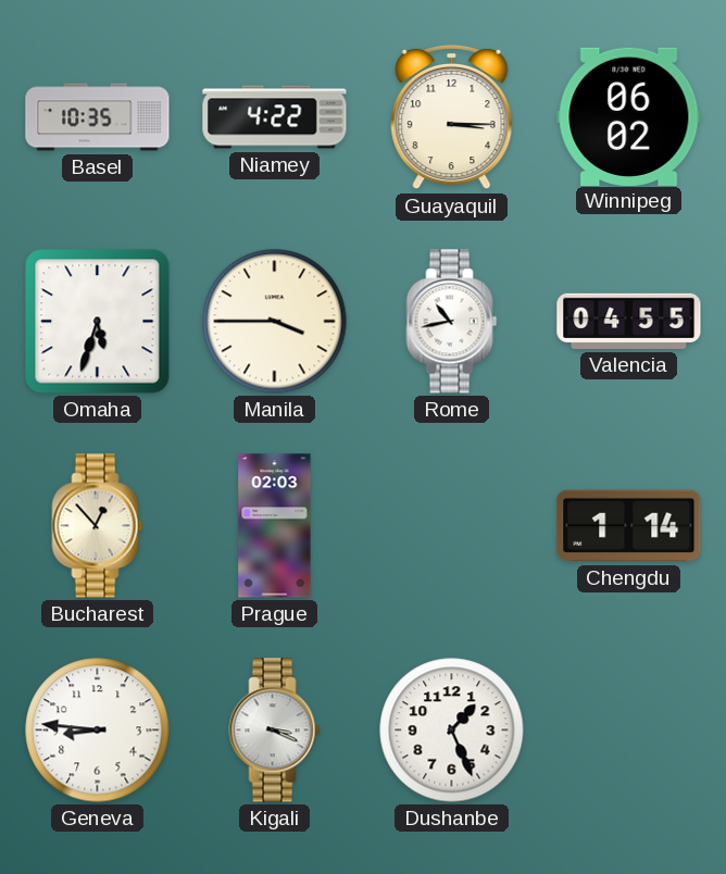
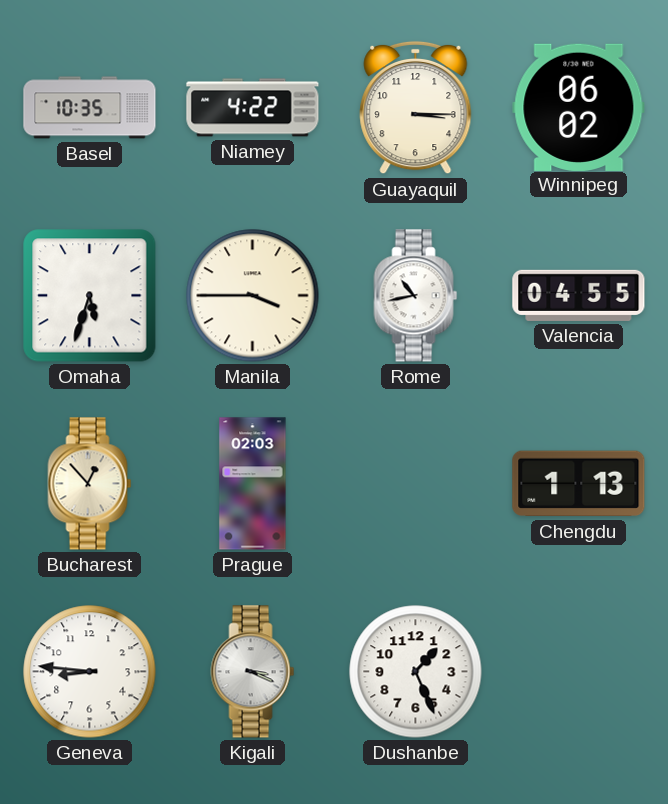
Chengdu: 1:14 -> 1:13 (579, 484)
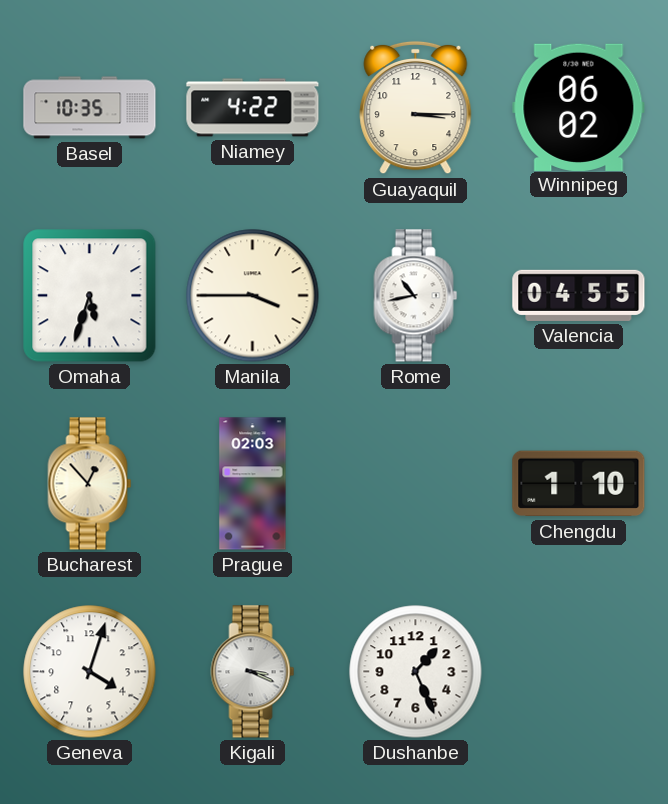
Chengdu: 1:13 -> 1:10 (579, 484)
Geneva: 8:46 -> 4:03 (90, 672)
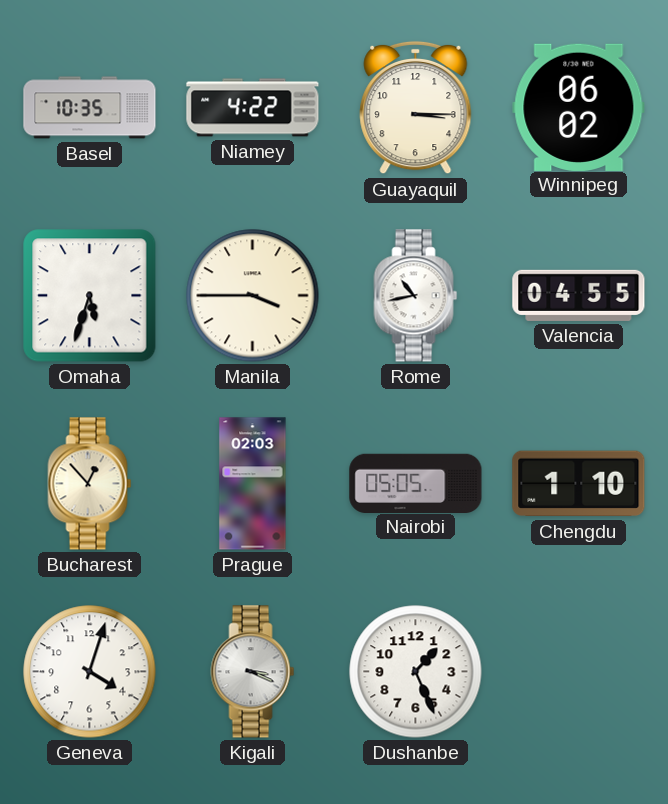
Nairobi: none -> 05:05 (416, 483)
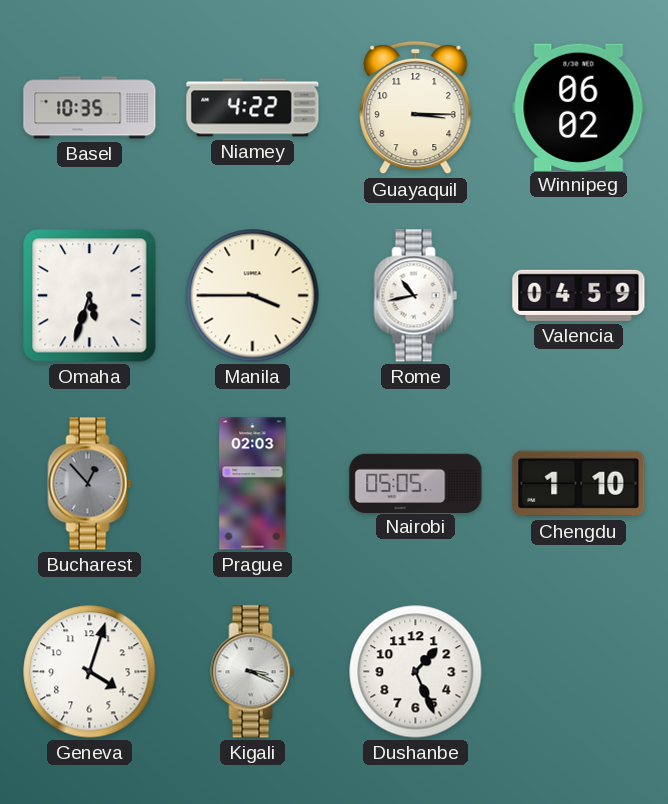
Valencia: 04:55 -> 04:59 (579, 295)
Bucharest dial: cream -> grey (90, 484)
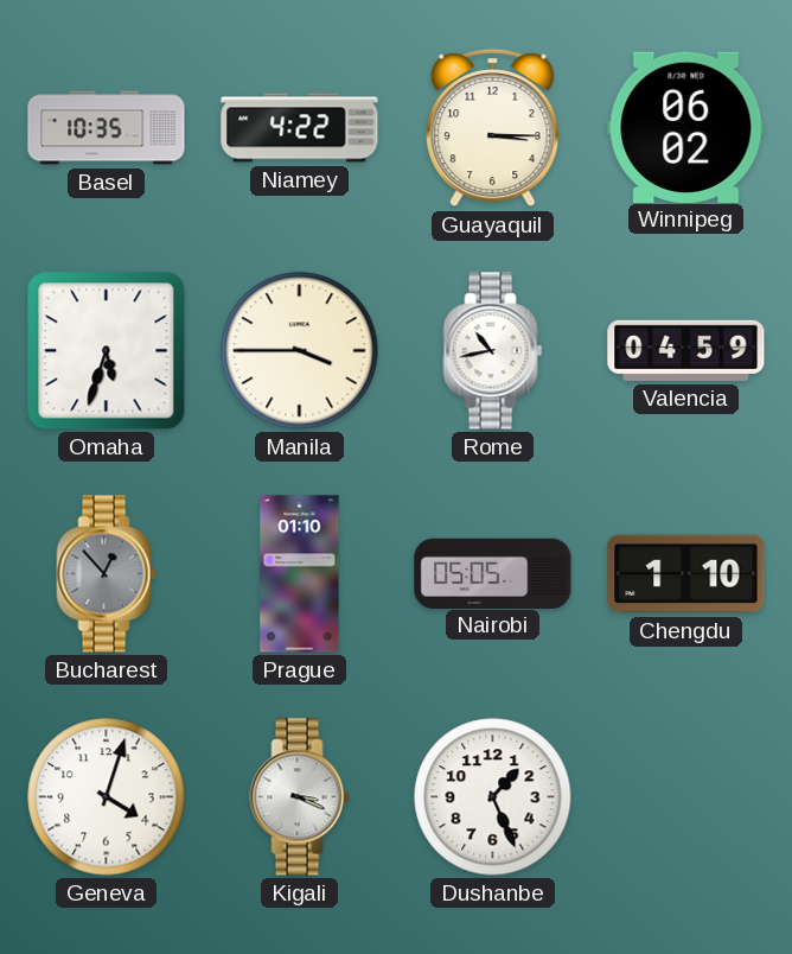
Prague: 02:03 -> 01:10 (300, 574)
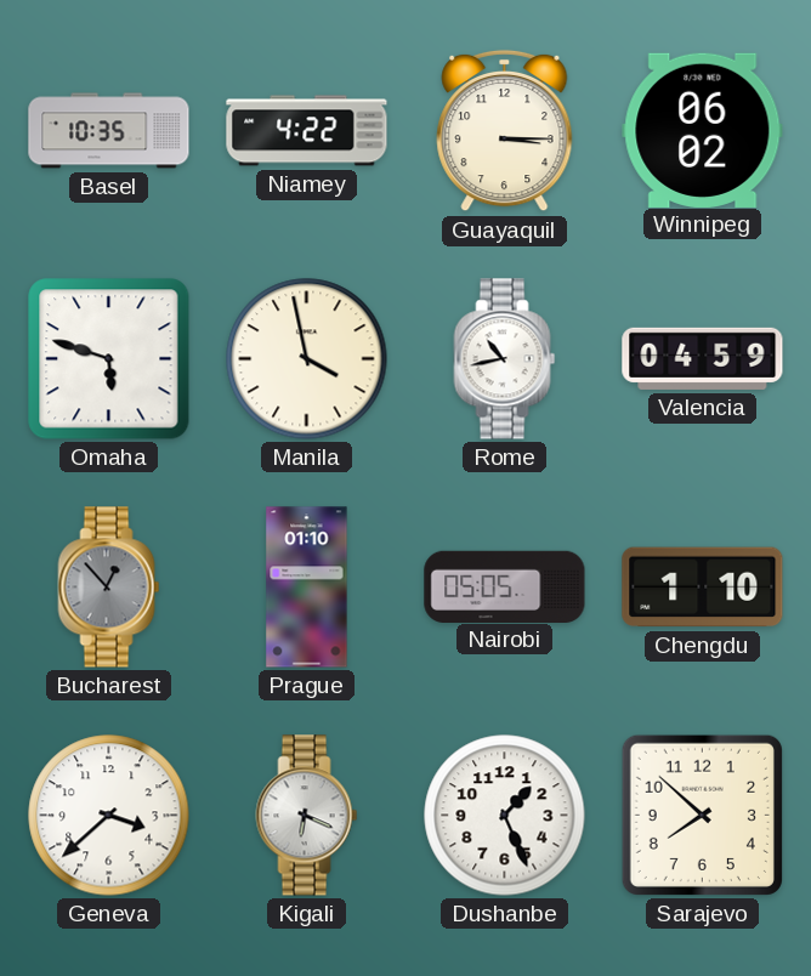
Omaha: 5:33 -> 5:48 (109, 359)
Manila: 3:45 -> 3:58 (307, 359)
Geneva: 4:03 -> 3:38 (109, 816)
Kigali: 3:19 -> 6:19 (307, 816)
Sarajevo: none -> 7:52 (702, 815)
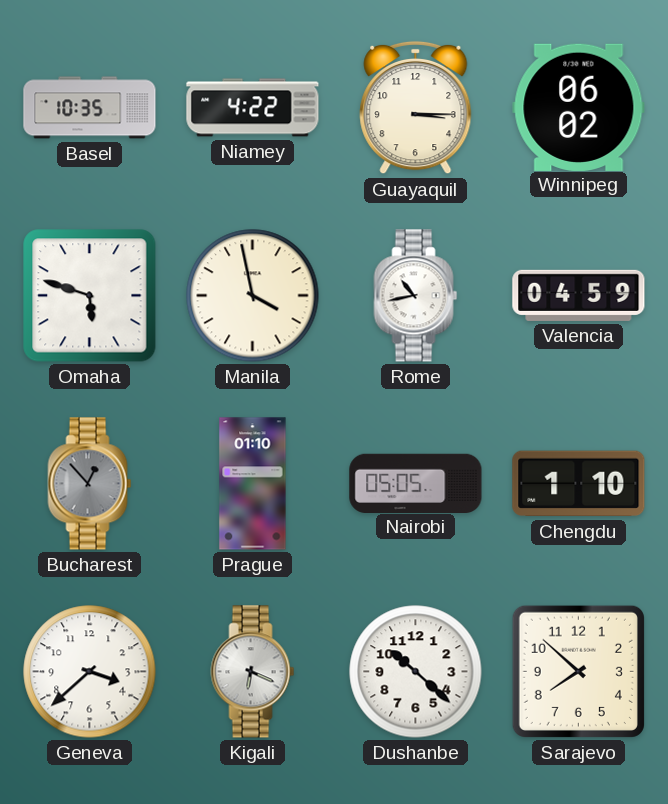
Dushanbe: 1:26 -> 10:22 (416, 672)
